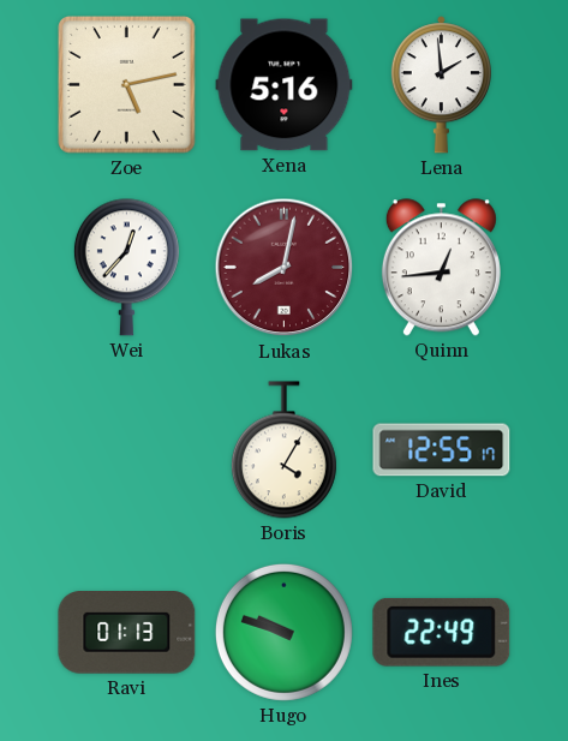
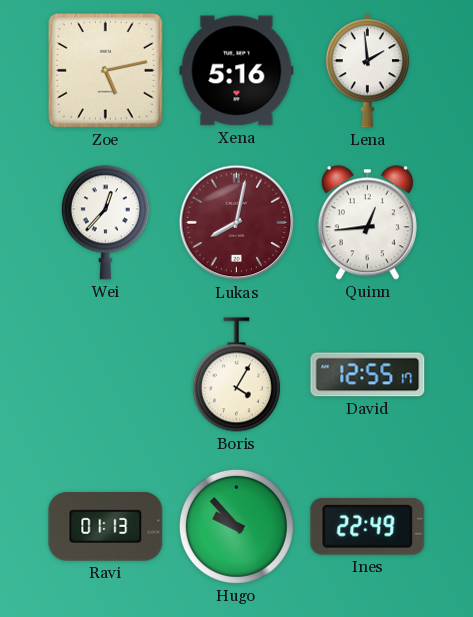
Hugo: 9:48 -> 9:53 (236, 526)
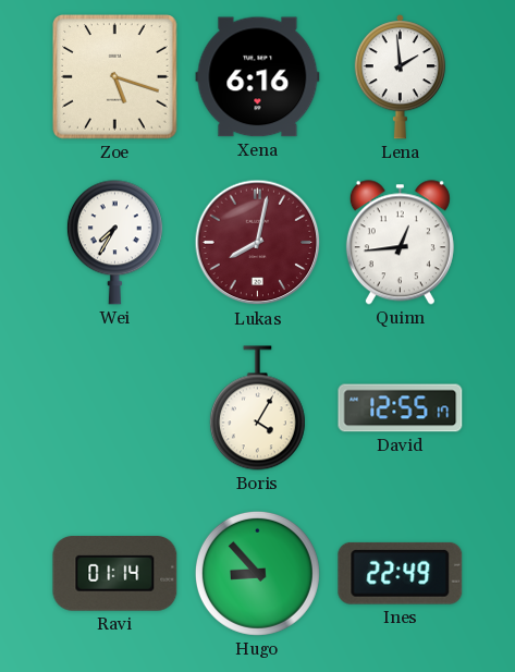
Zoe: 5:13 -> 5:18 (115, 77)
Xena: 5:16 -> 6:16 (258, 77)
Wei: 12:37 -> 7:35 (114, 243)
Ravi: 01:13 -> 01:14 (115, 574)
Hugo: 9:53 -> 8:53 (257, 573)
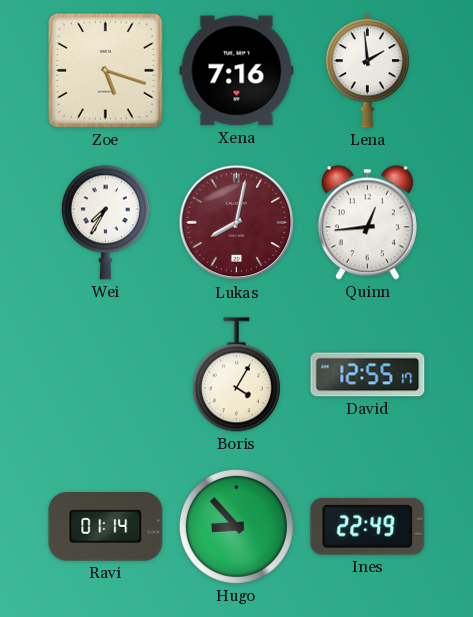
Xena: 6:16 -> 7:16 (237, 71)
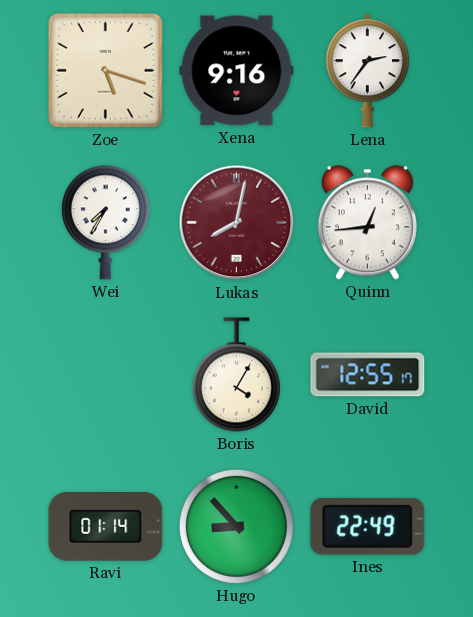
Xena: 7:16 -> 9:16 (237, 71)
Lena: 1:59 -> 2:36 (367, 71)
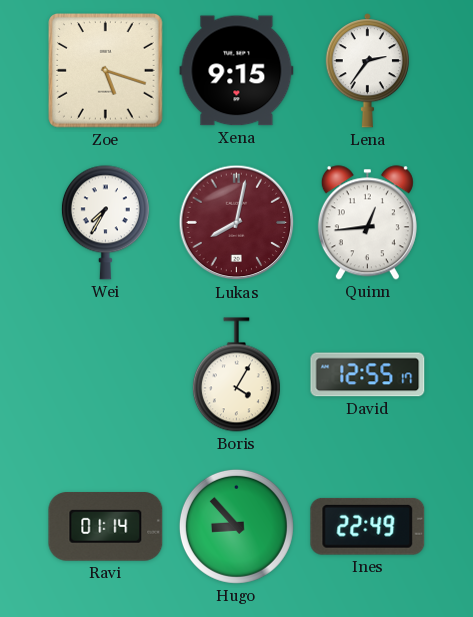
Xena: 9:16 -> 9:15 (237, 71)
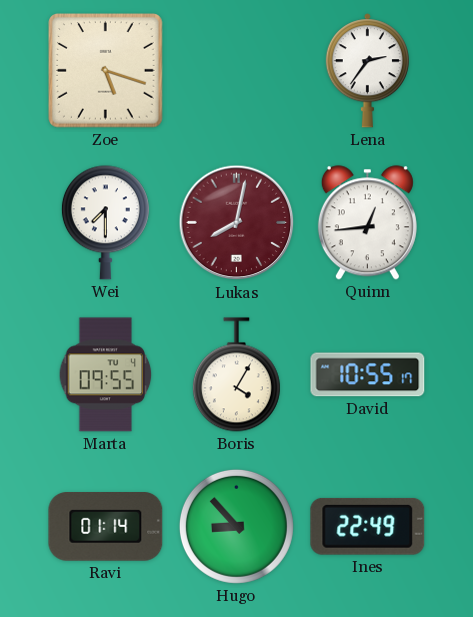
Xena: 9:15 -> none (237, 71)
Wei: 7:35 -> 7:30 (105, 223)
Marta: none -> 09:55 (106, 375)
David: 12:55 -> 10:55 (368, 375)
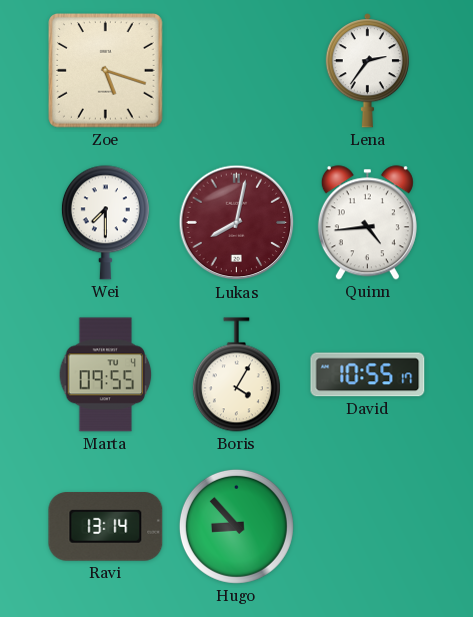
Quinn: 12:44 -> 4:44 (367, 223)
Ravi: 01:14 -> 13:14 (106, 527)
Ines: 22:49 -> none (368, 526)
